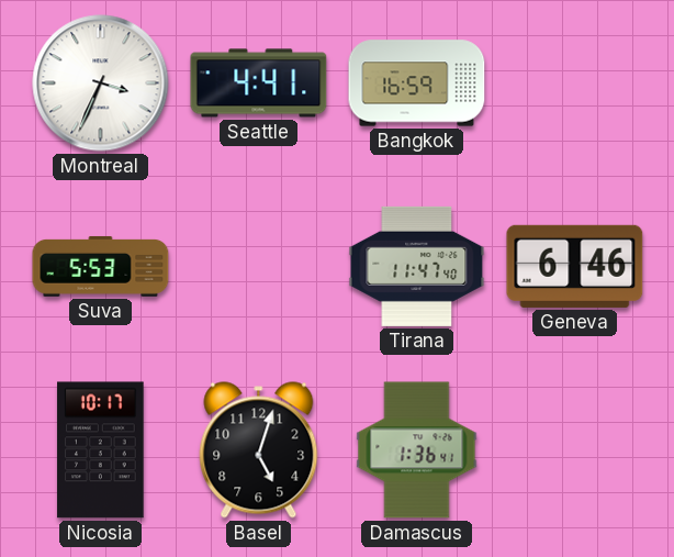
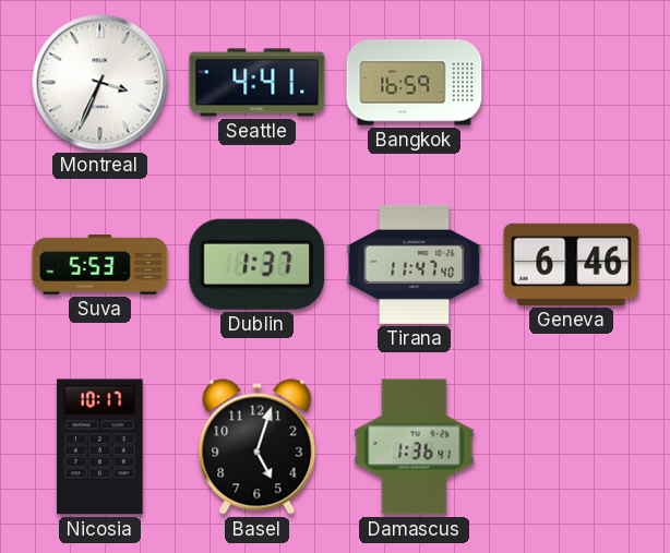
Dublin: none -> 1:37 (258, 264)
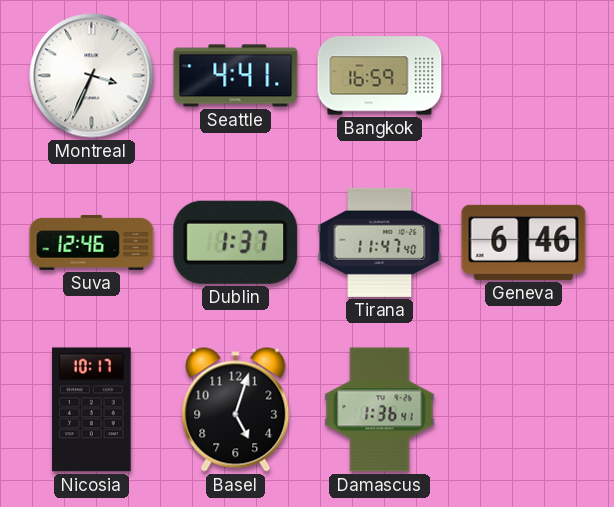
Suva: 5:53 -> 12:46 (92, 242)
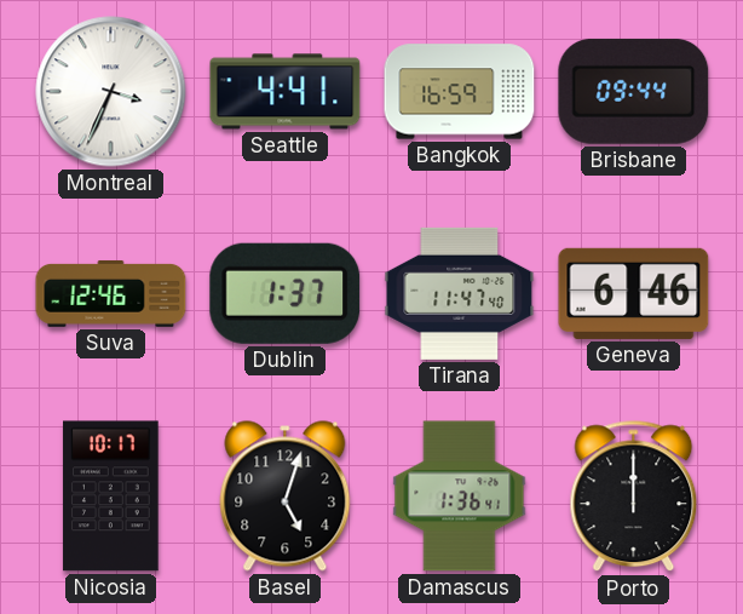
Brisbane: none -> 09:44 (634, 91)
Porto: none -> 12:00 (634, 497)
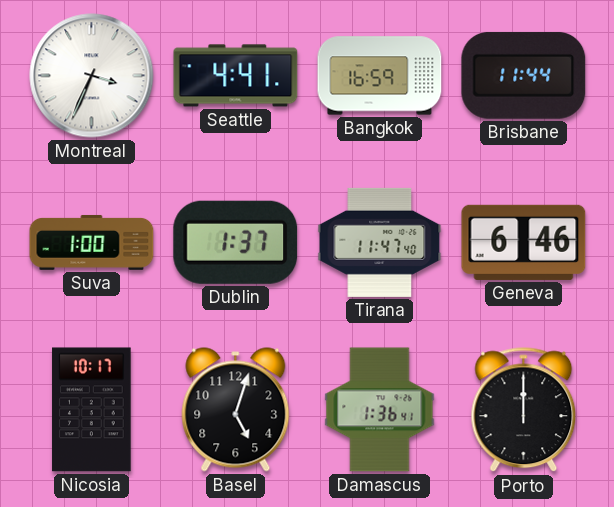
Brisbane: 09:44 -> 11:44 (524, 75)
Suva: 12:46 -> 1:00 (92, 242)
